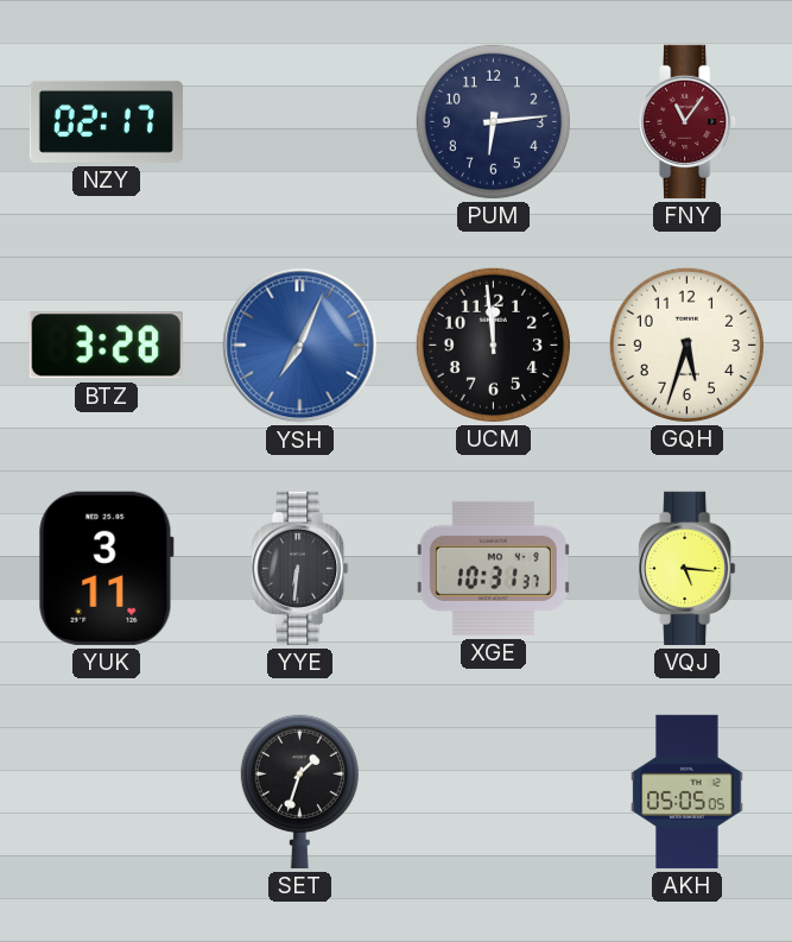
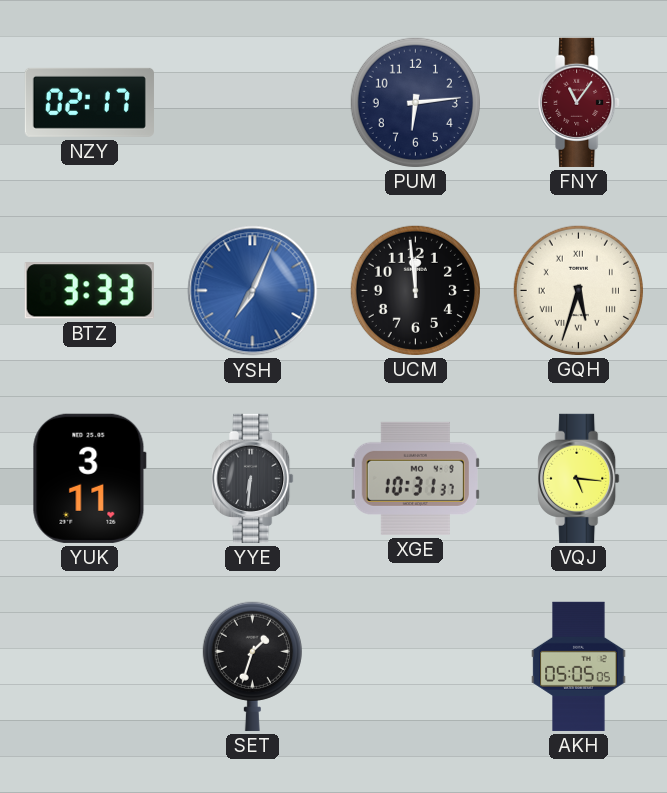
BTZ: 3:28 -> 3:33 (89, 291)
GQH numerals: Arabic -> Roman (578, 290)
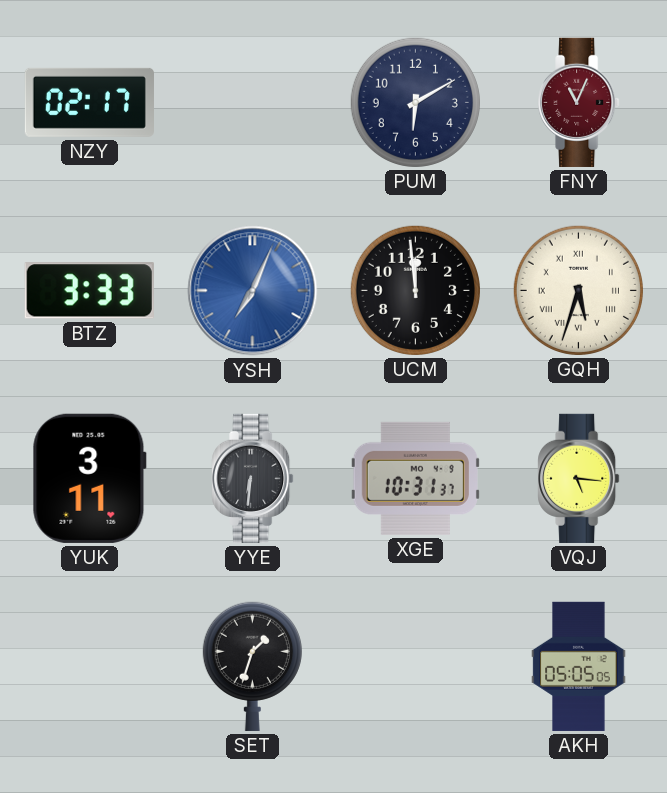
PUM: 6:14 -> 6:10 (415, 102)
FNY: 11:06 -> 11:04 (579, 102)
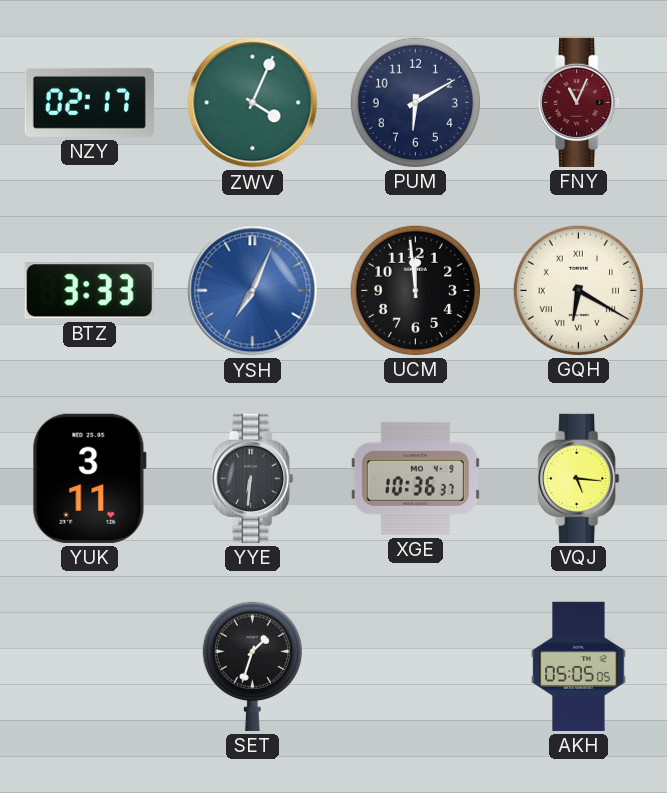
ZWV: none -> 4:04 (253, 103)
GQH: 5:33 -> 6:20 (578, 290)
XGE: 10:31 -> 10:36 (415, 478)
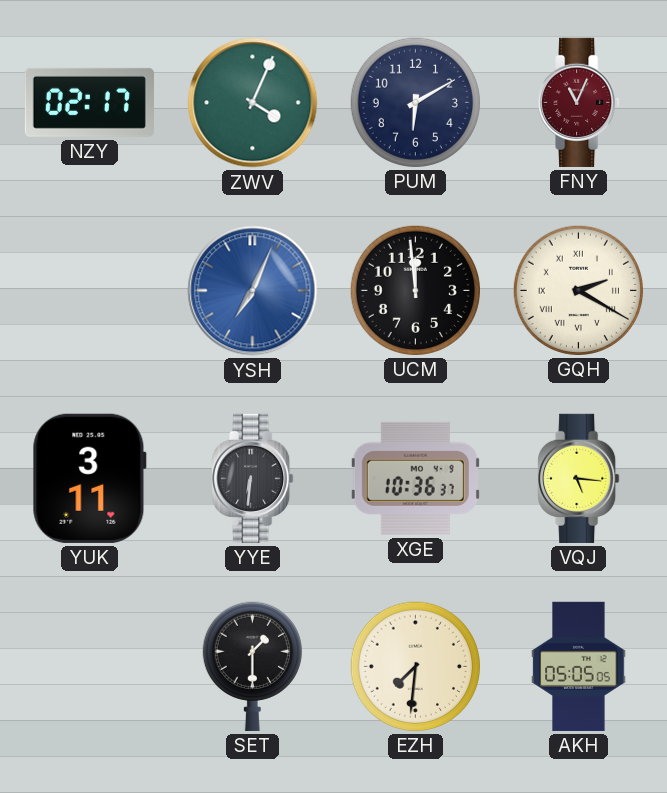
BTZ: 3:33 -> none (89, 291)
GQH: 6:20 -> 2:20 (578, 290)
SET: 1:33 -> 1:30 (252, 666)
EZH: none -> 7:31 (415, 666)
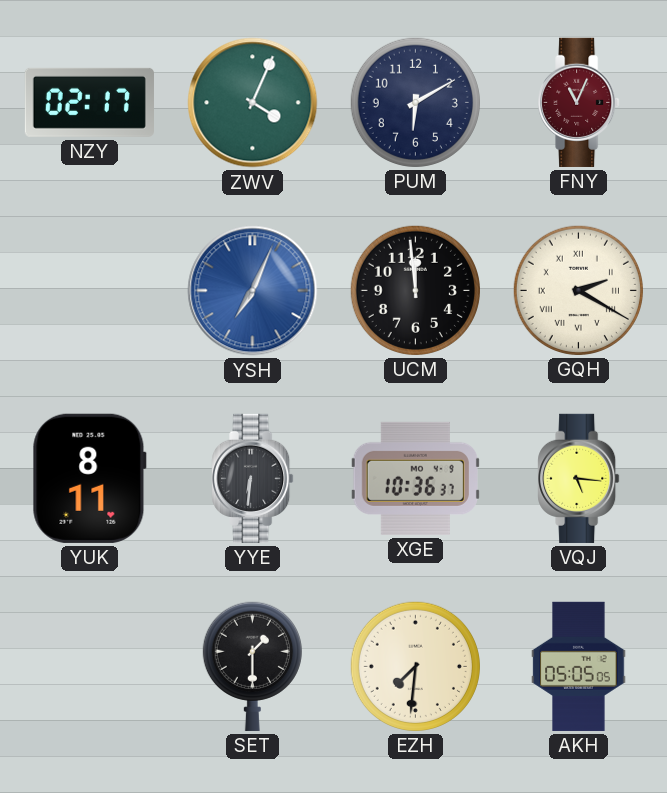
YUK: 3:11 -> 8:11 (89, 478)
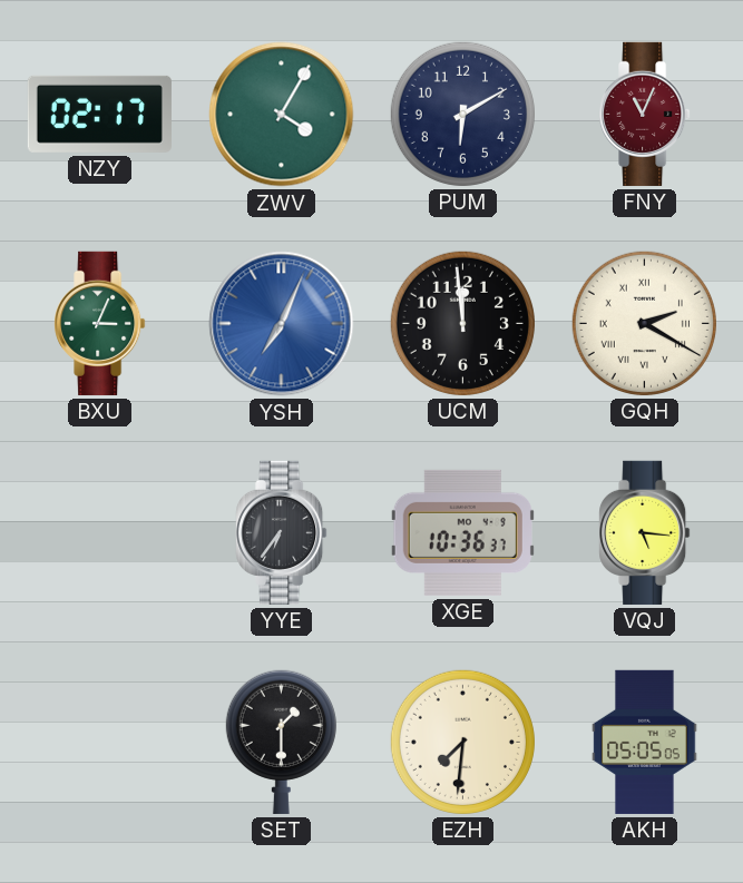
ZWV: 4:04 -> 4:05 (282, 115)
BXU: none -> 3:04 (100, 323)
YUK: 8:11 -> none (89, 478)
YYE: 6:31 -> 6:36 (282, 532)
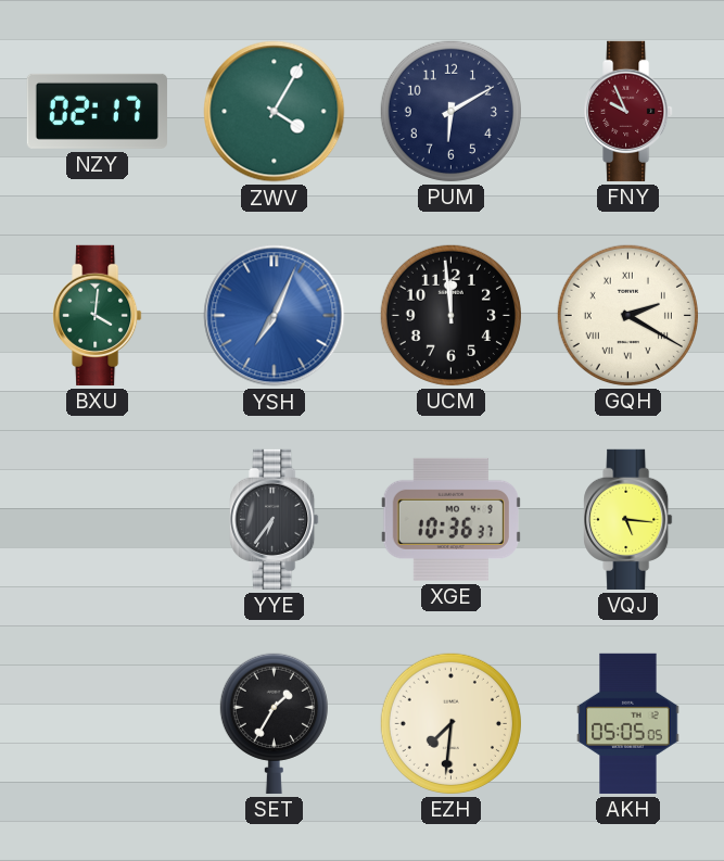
FNY: 11:04 -> 9:56 (628, 111)
BXU: 3:04 -> 4:01 (98, 315)
SET: 1:30 -> 1:35 (274, 723)
